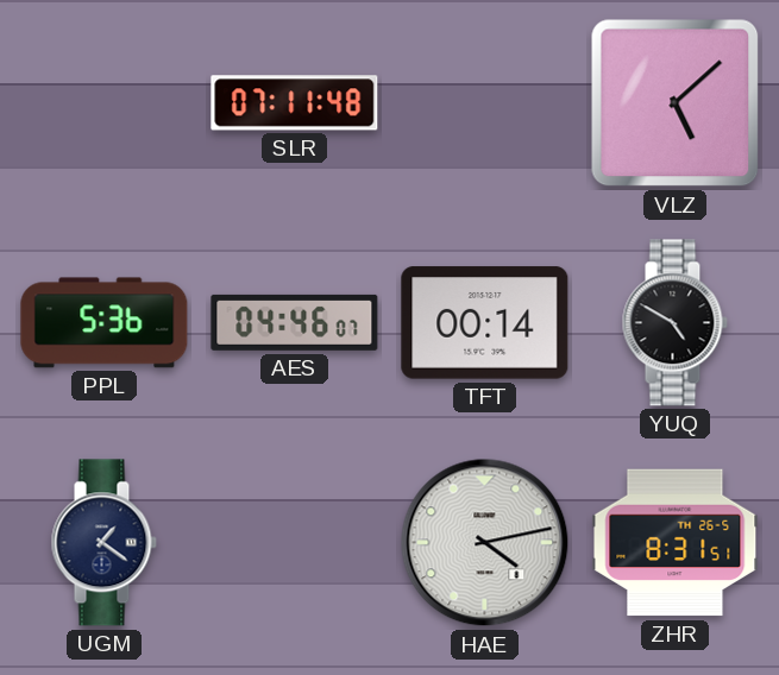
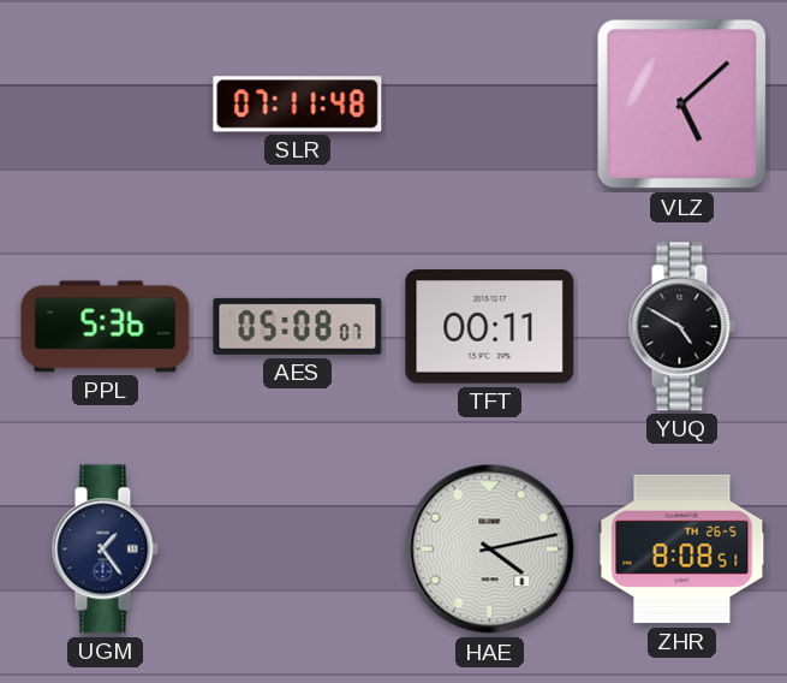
AES: 04:46 -> 05:08 (298, 326)
TFT: 00:14 -> 00:11 (490, 327)
UGM: 1:21 -> 1:24 (105, 550)
ZHR: 8:31 -> 8:08 (682, 550)
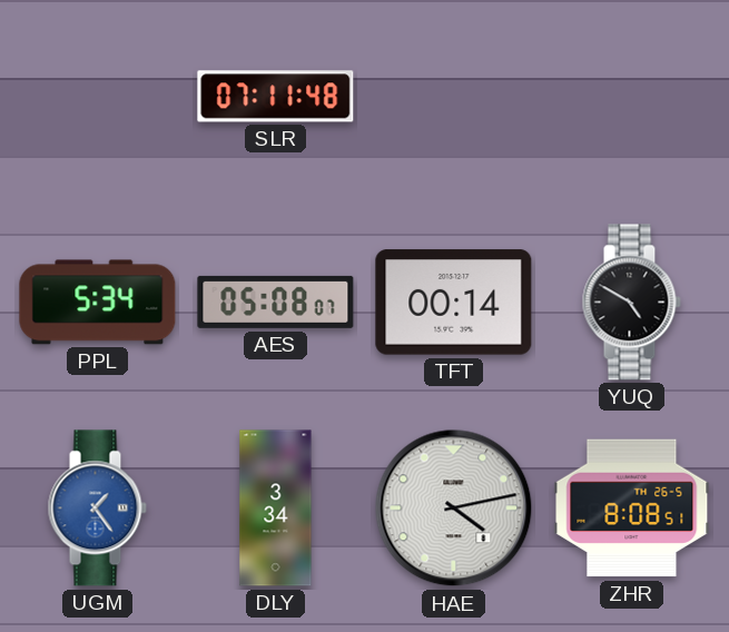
VLZ: 5:08 -> none (682, 105)
PPL: 5:36 -> 5:34 (98, 303)
TFT: 00:11 -> 00:14 (454, 303)
UGM dial: navy -> blue (97, 508)
DLY: none -> 3:34 (276, 508)
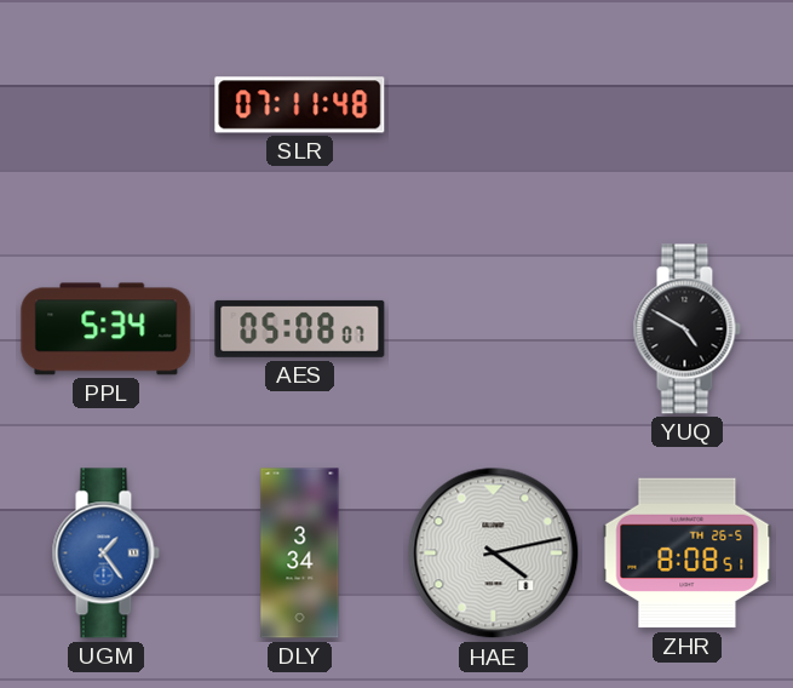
TFT: 00:14 -> none (454, 303)
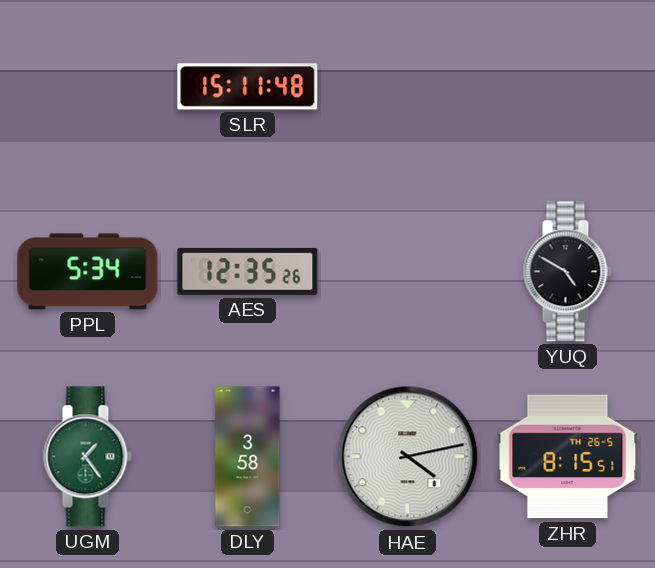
SLR: 07:11 -> 15:11 (248, 87)
AES: 05:08 -> 12:35 (248, 271)
UGM dial: blue -> green (87, 457)
DLY: 3:34 -> 3:58 (248, 457)
ZHR: 8:08 -> 8:15 (568, 457)
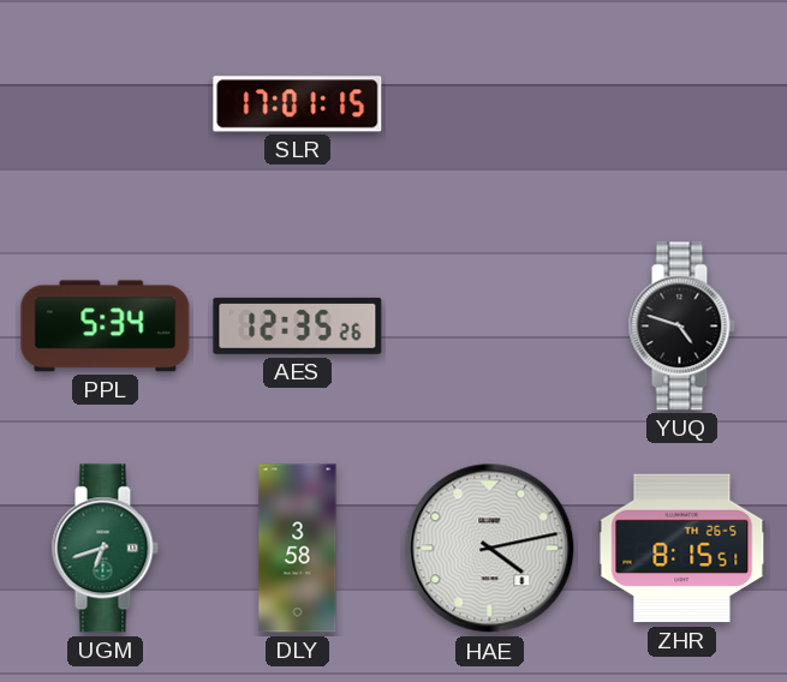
SLR: 15:11 -> 17:01 (298, 104)
YUQ: 4:50 -> 4:48 (681, 327)
UGM: 1:24 -> 6:42 (105, 549)
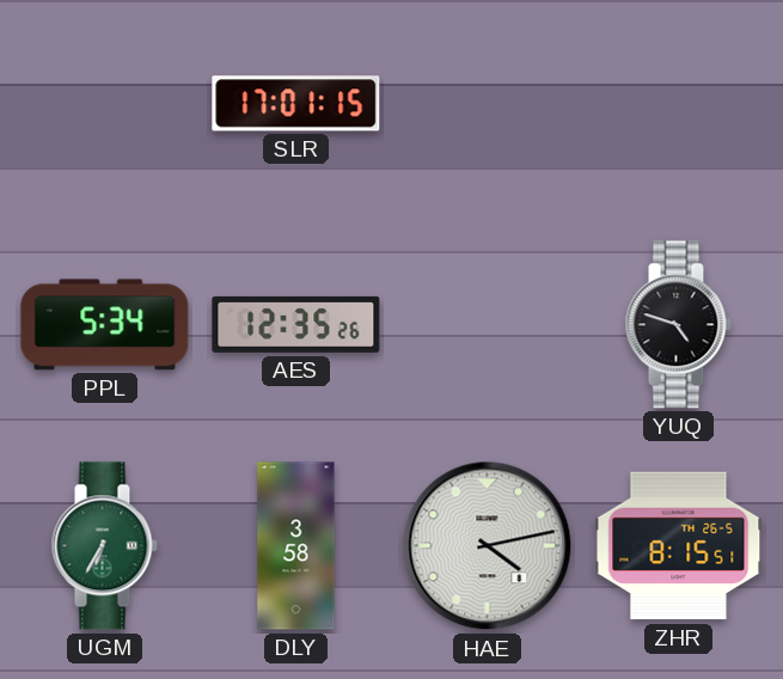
UGM: 6:42 -> 6:35 (104, 546)
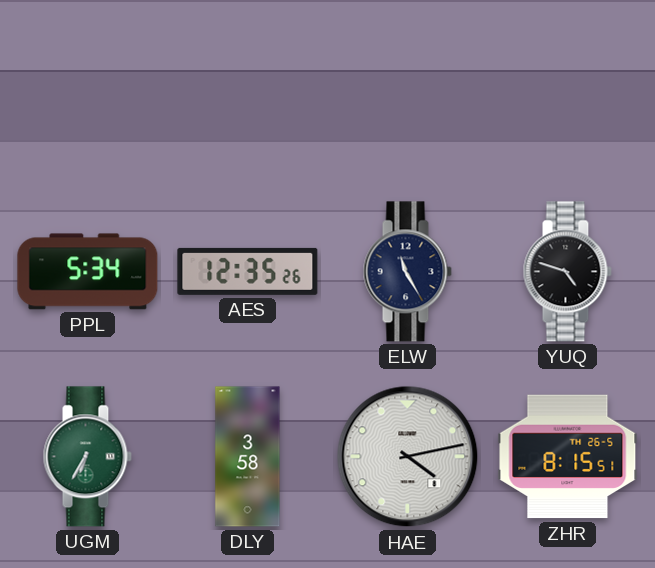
SLR: 17:01 -> none (296, 104)
ELW: none -> 11:25 (407, 272)
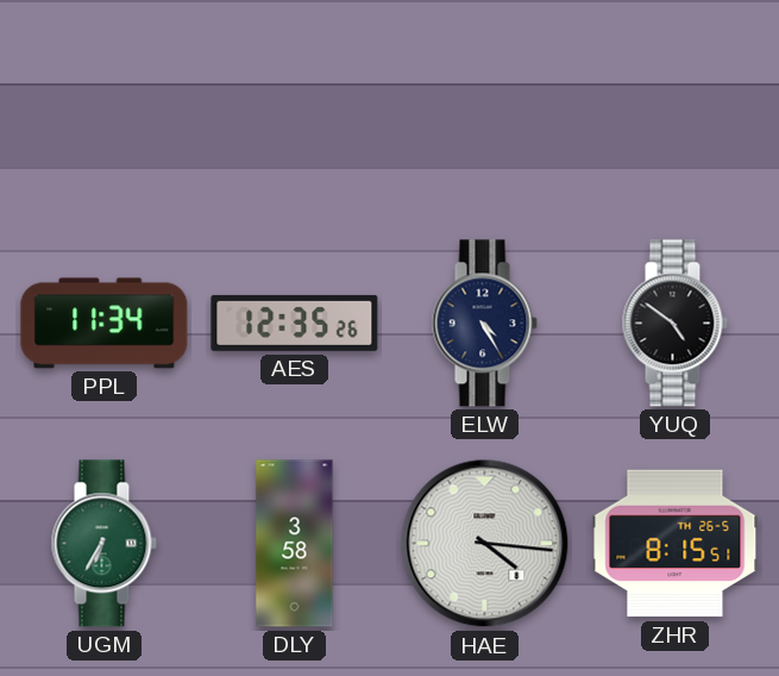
PPL: 5:34 -> 11:34 (105, 324)
ELW: 11:25 -> 4:25 (484, 324)
YUQ: 4:48 -> 4:51 (674, 324)
HAE: 4:13 -> 4:16 (485, 544)
